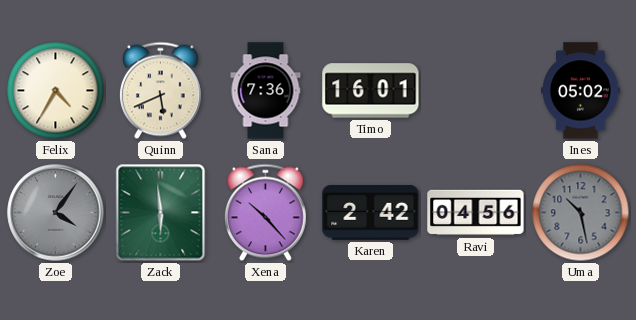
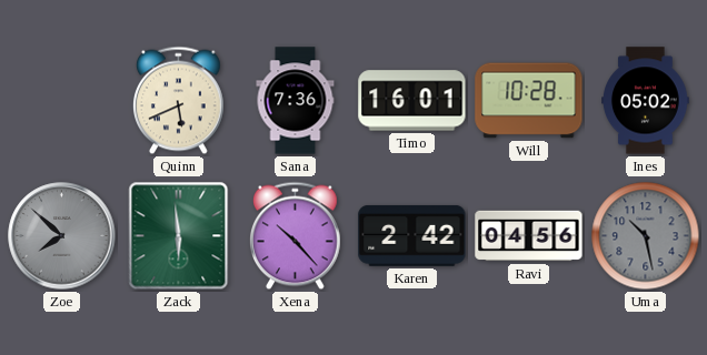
Felix: 4:35 -> none (56, 91)
Will: none -> 10:28 (529, 101)
Zoe: 4:06 -> 7:52 (62, 236)
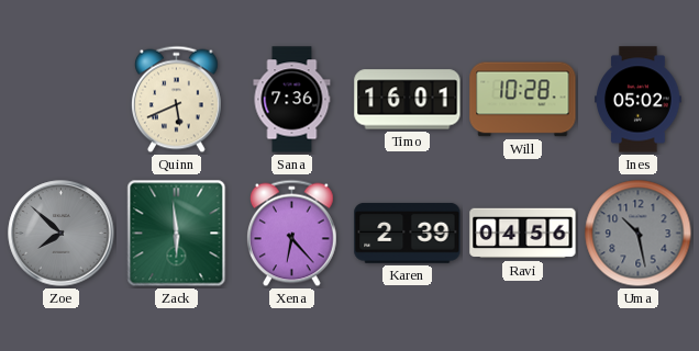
Xena: 10:23 -> 6:23 (291, 234)
Karen: 2:42 -> 2:39 (408, 233)
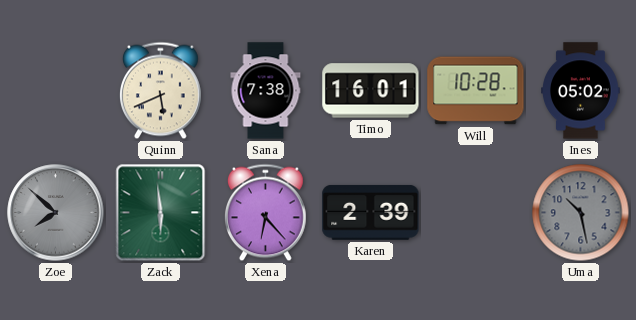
Sana: 7:36 -> 7:38 (266, 91)
Ravi: 04:56 -> none (523, 234)
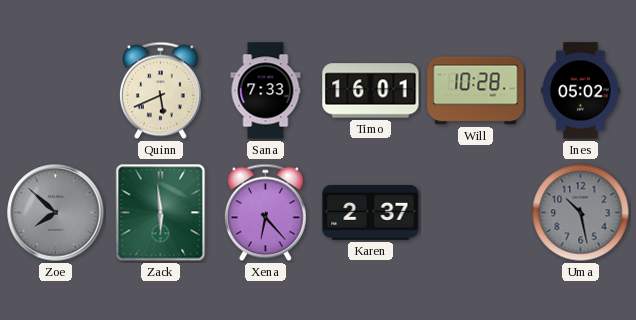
Sana: 7:38 -> 7:33 (266, 91)
Karen: 2:39 -> 2:37 (371, 212)
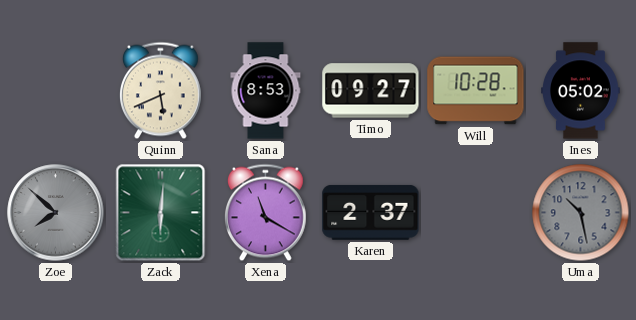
Sana: 7:33 -> 8:53 (266, 91)
Timo: 16:01 -> 09:27 (371, 91)
Zack: 5:59 -> 6:01 (161, 213)
Xena: 6:23 -> 11:20 (265, 213)
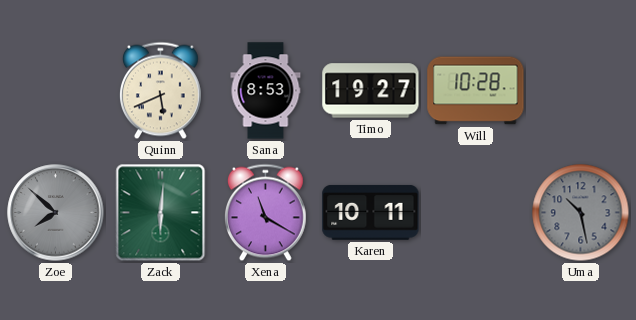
Timo: 09:27 -> 19:27 (371, 91)
Ines: 05:02 -> none (581, 91)
Karen: 2:37 -> 10:11 (371, 212)
